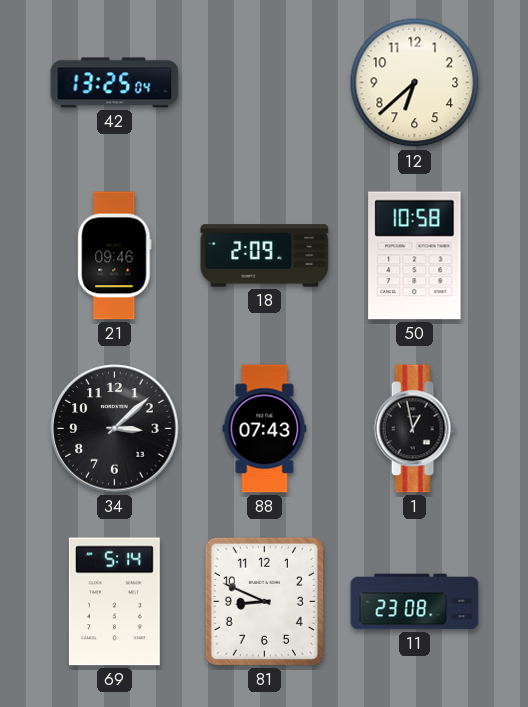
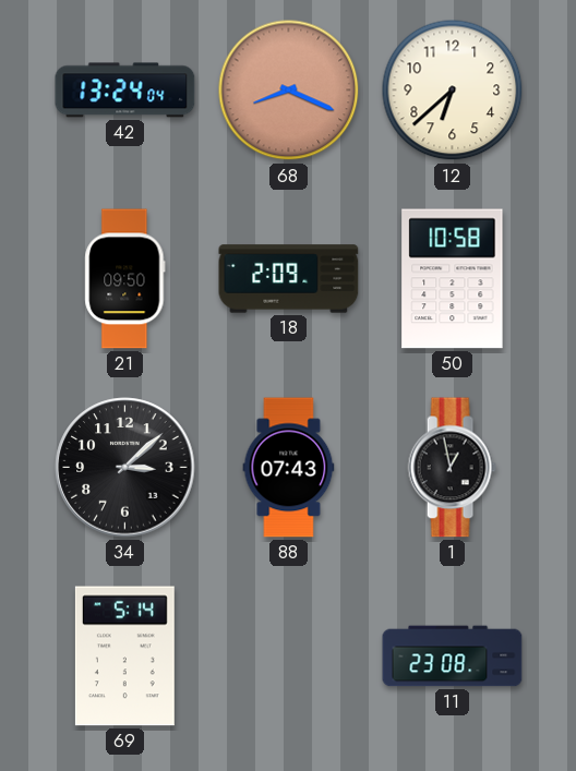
42: 13:25 -> 13:24 (125, 91)
68: none -> 8:19 (289, 91)
21: 09:46 -> 09:50 (125, 279)
81: 8:49 -> none (264, 601)
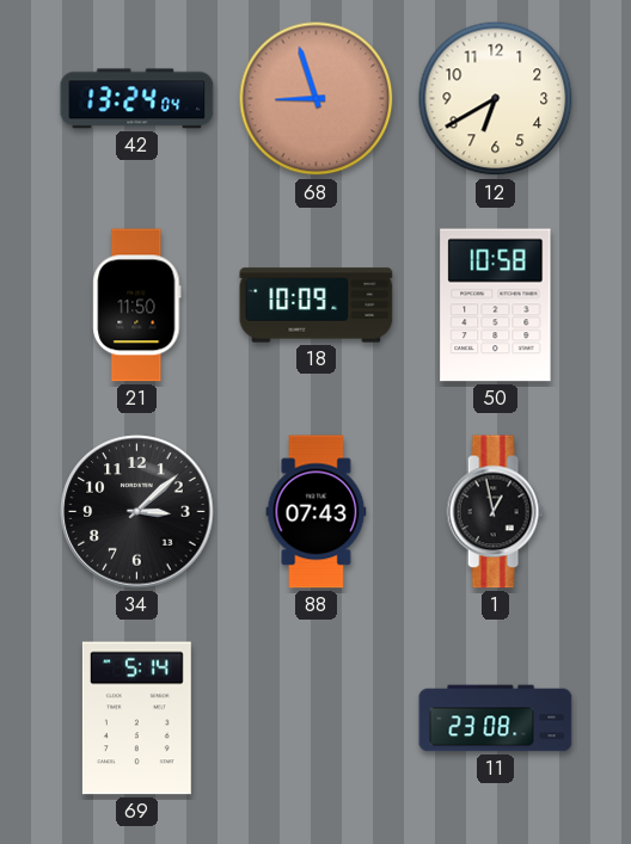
68: 8:19 -> 8:57 (317, 99)
12: 6:38 -> 6:40 (496, 99)
21: 09:50 -> 11:50 (137, 306)
18: 2:09 -> 10:09 (317, 306)
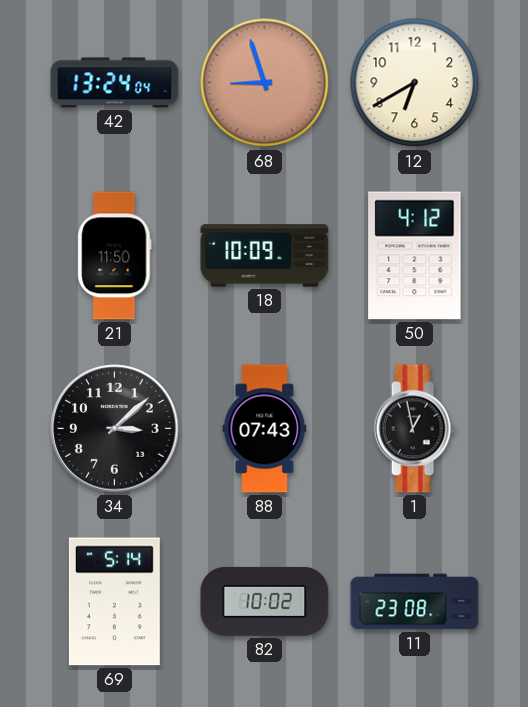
50: 10:58 -> 4:12 (415, 256)
82: none -> 10:02 (265, 601)
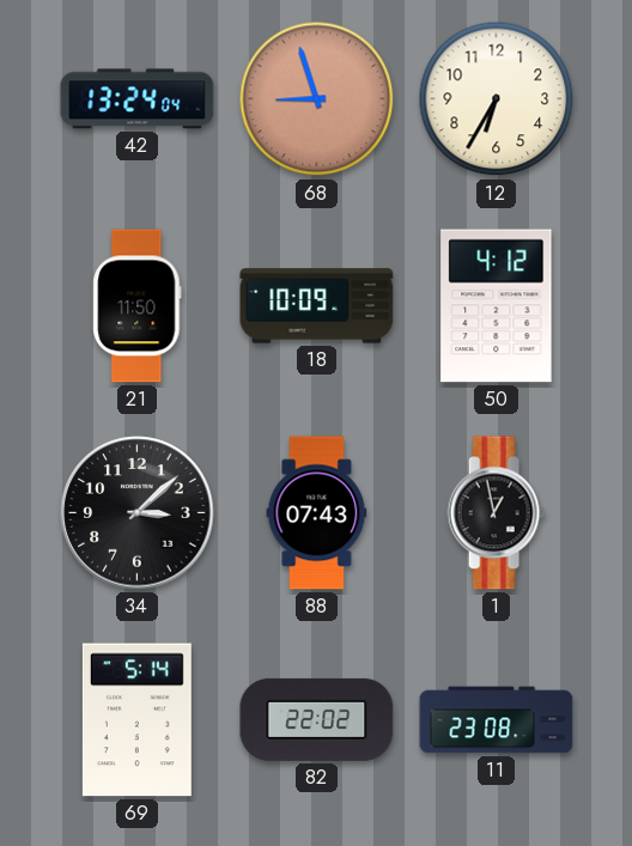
12: 6:40 -> 6:35 (497, 99)
82: 10:02 -> 22:02 (317, 719)
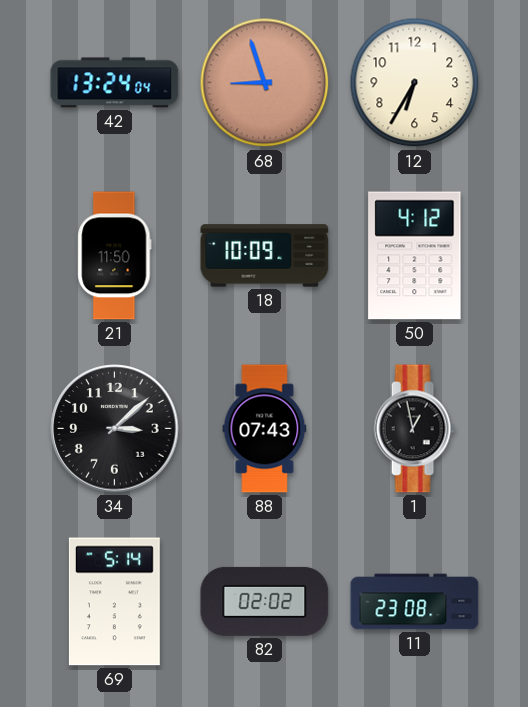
82: 22:02 -> 02:02 (265, 601)
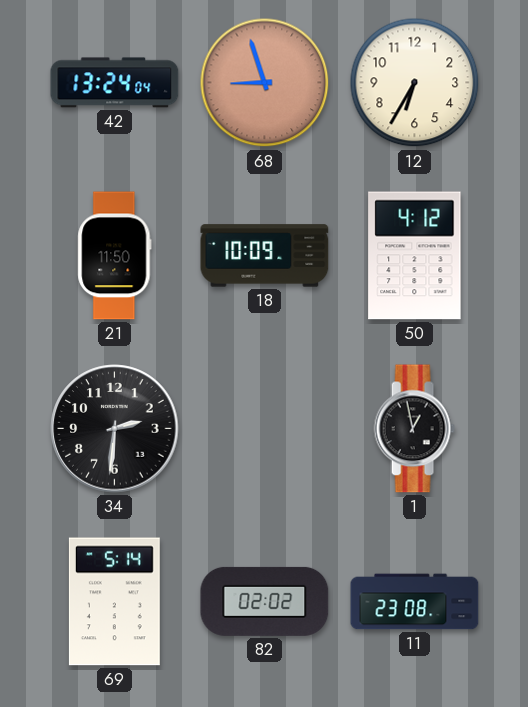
34: 3:08 -> 2:31 (115, 429)
88: 07:43 -> none (265, 429)
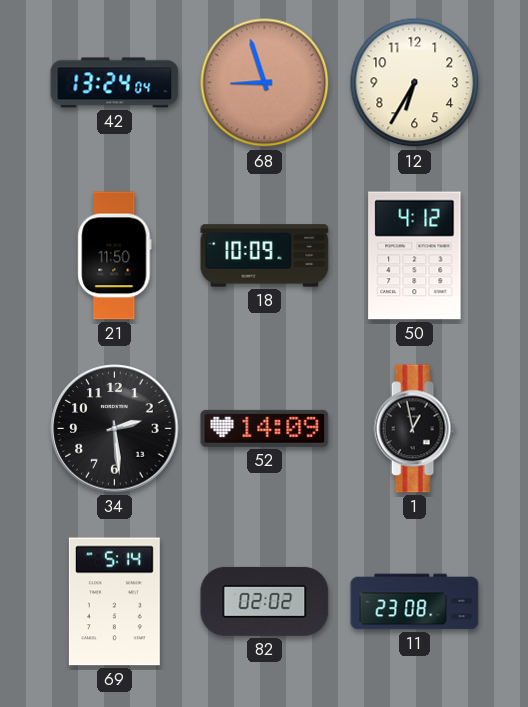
34: 2:31 -> 2:29 (115, 429)
52: none -> 14:09 (265, 428)
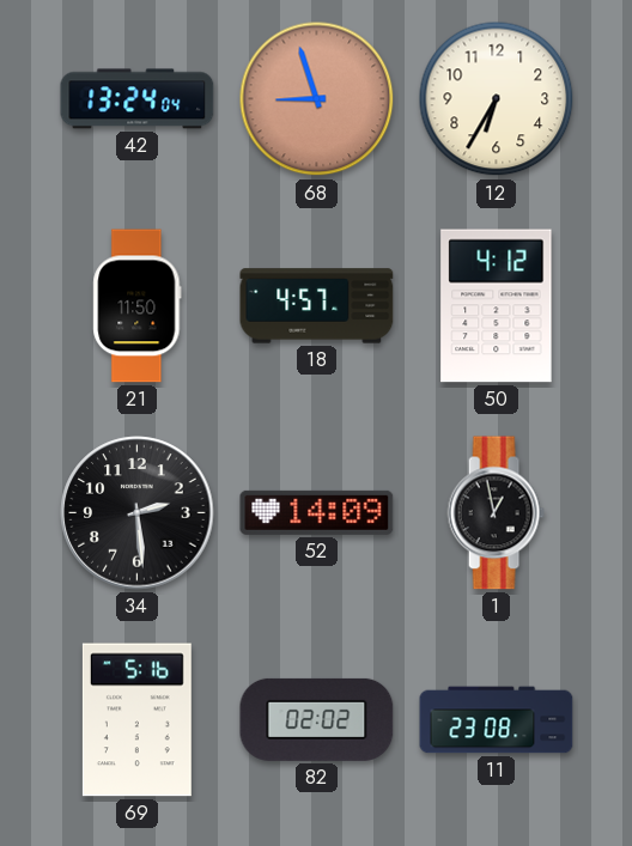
18: 10:09 -> 4:57 (317, 306)
69: 5:14 -> 5:16 (136, 720)
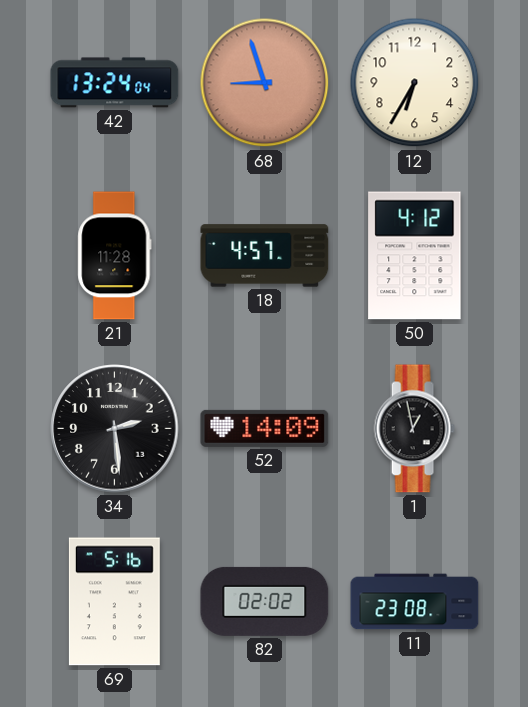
21: 11:50 -> 11:28 (115, 256)
